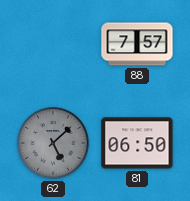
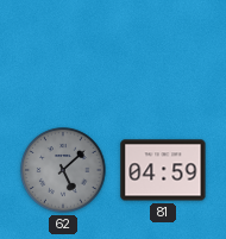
88: 7:57 -> none (137, 44)
81: 06:50 -> 04:59 (163, 170)
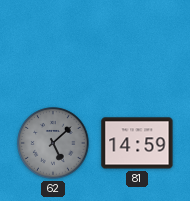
81: 04:59 -> 14:59 (137, 143)
